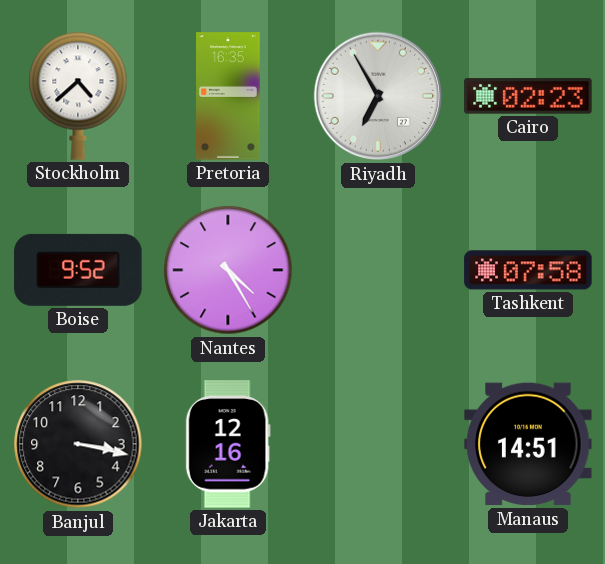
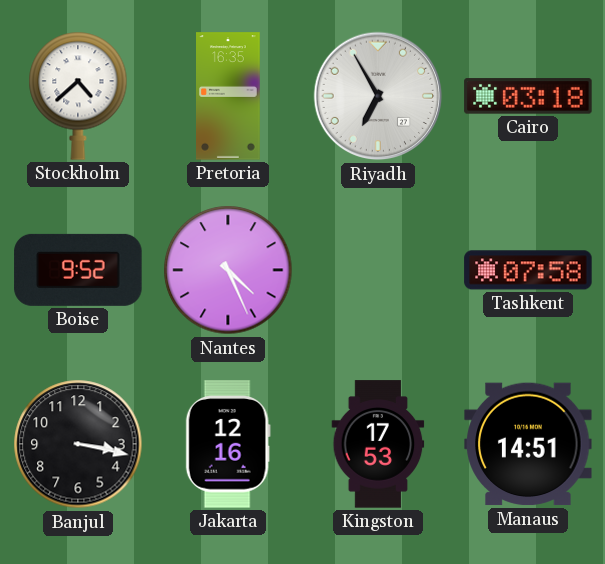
Cairo: 02:23 -> 03:18 (528, 96)
Nantes: 4:25 -> 4:26 (228, 270)
Kingston: none -> 17:53 (378, 444)
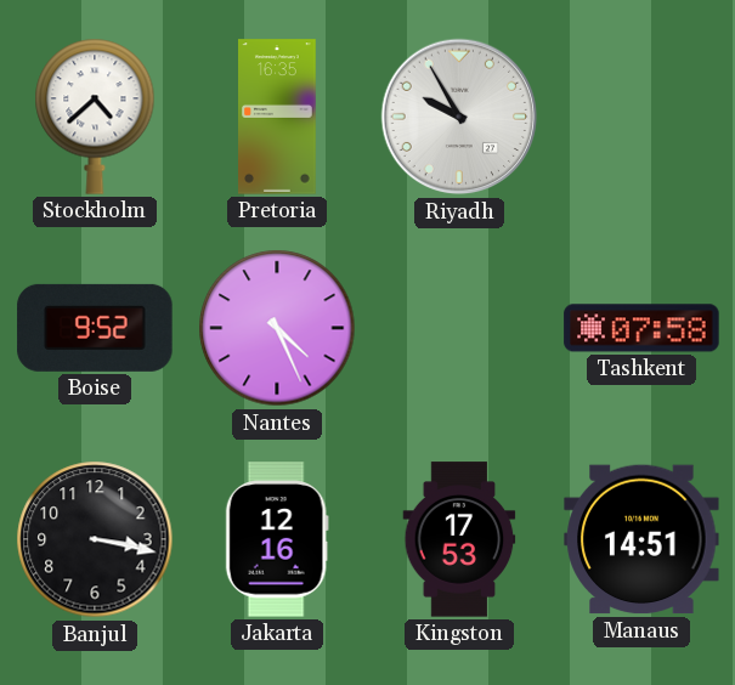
Riyadh: 6:55 -> 9:55 (459, 117)
Cairo: 03:18 -> none (528, 96)
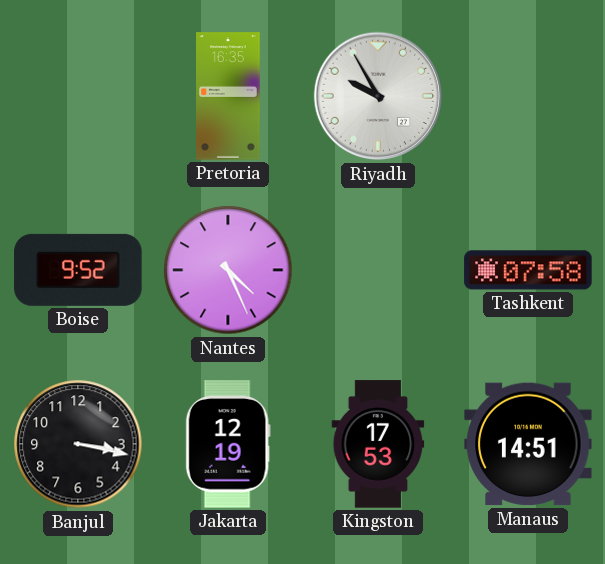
Stockholm: 4:38 -> none (95, 117)
Jakarta: 12:16 -> 12:19 (228, 444)
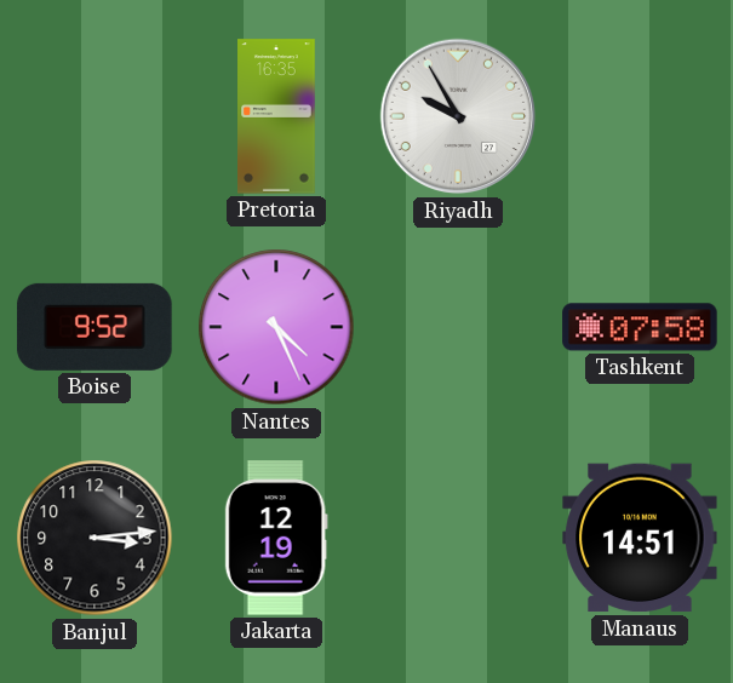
Banjul: 3:17 -> 3:14 (95, 538)
Kingston: 17:53 -> none (378, 444)
